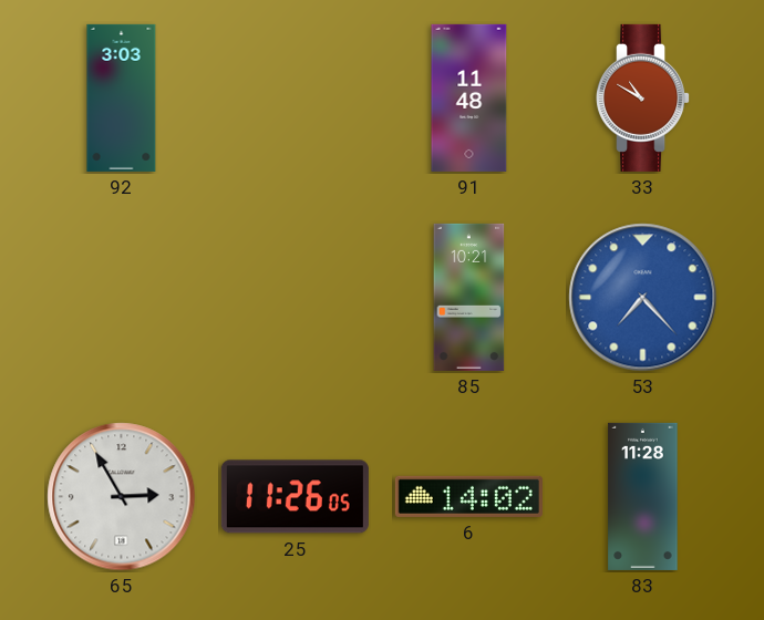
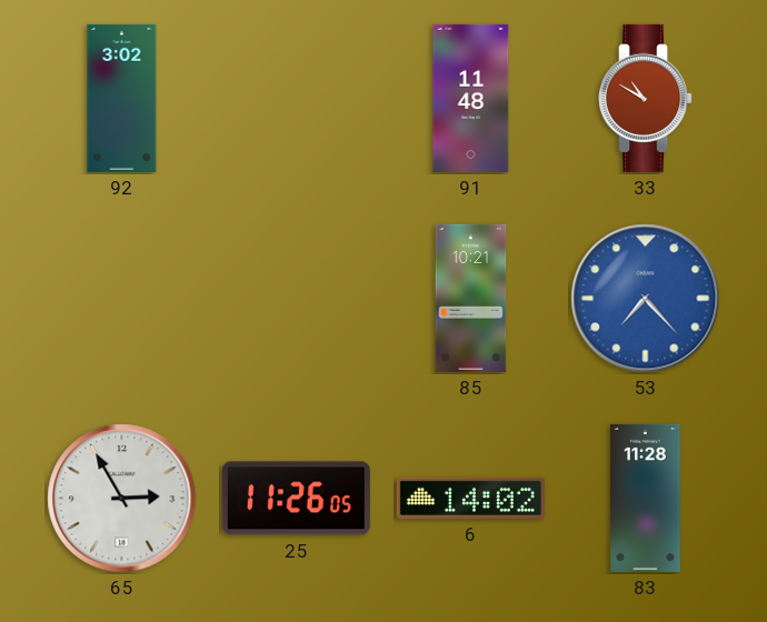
92: 3:03 -> 3:02 (122, 98)
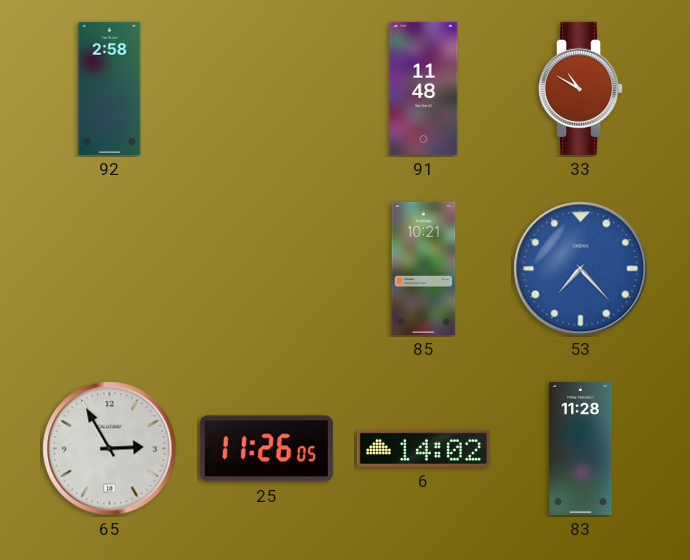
92: 3:02 -> 2:58 (110, 88)
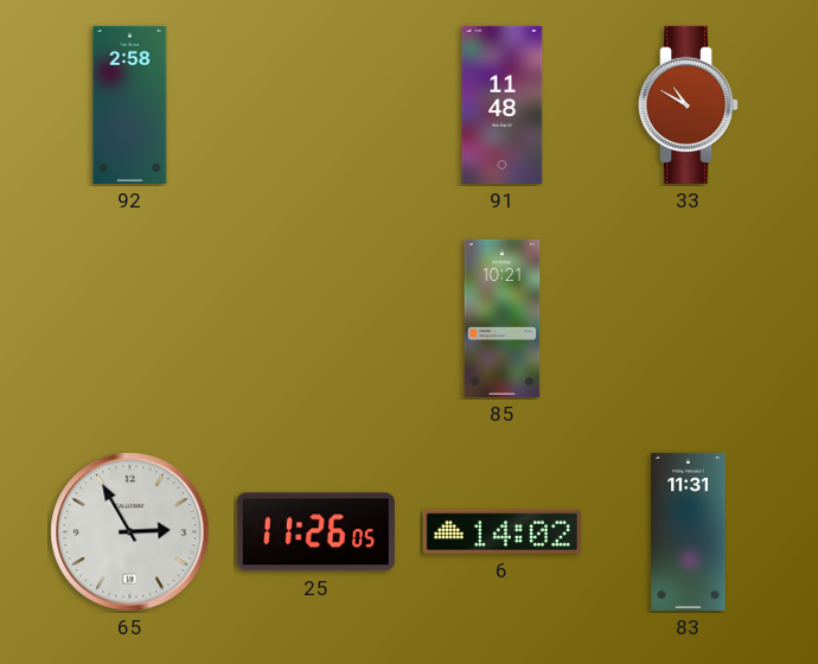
53: 7:23 -> none (581, 269)
83: 11:28 -> 11:31 (689, 531)
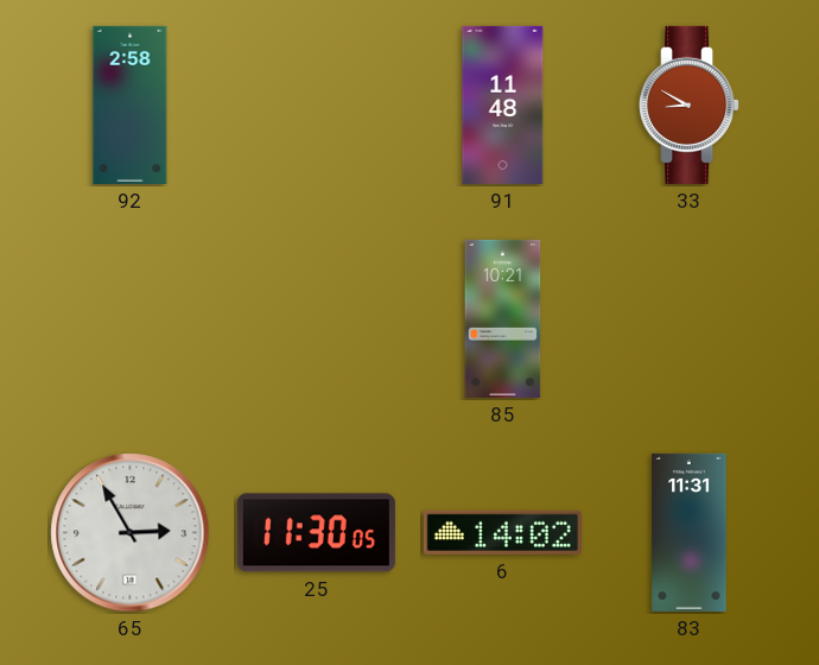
33: 10:50 -> 8:50 (690, 104)
25: 11:26 -> 11:30 (316, 533)
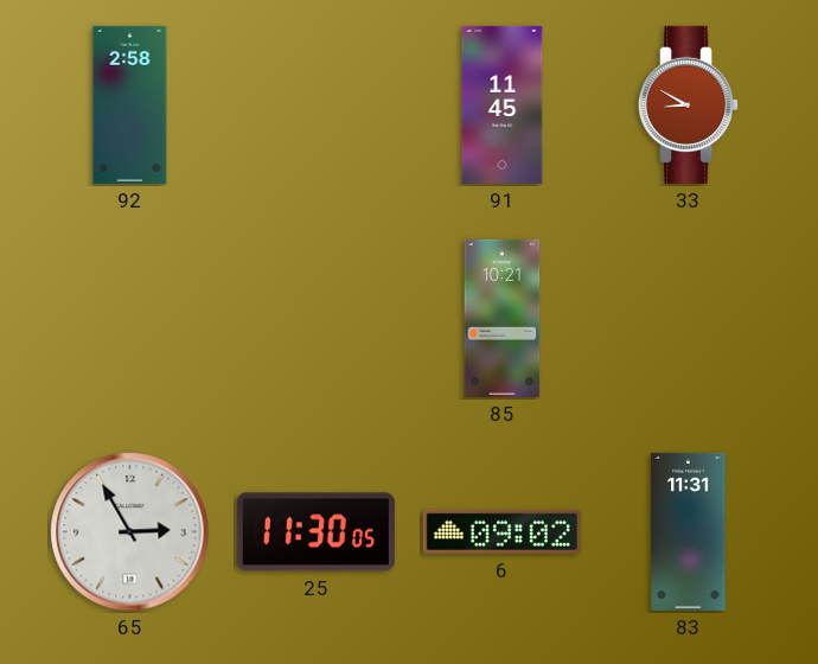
91: 11:48 -> 11:45 (503, 104)
6: 14:02 -> 09:02 (501, 531)
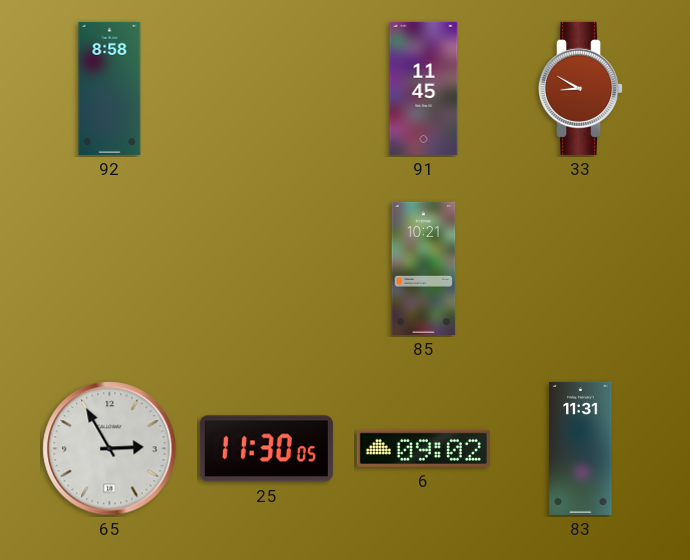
92: 2:58 -> 8:58 (110, 88)
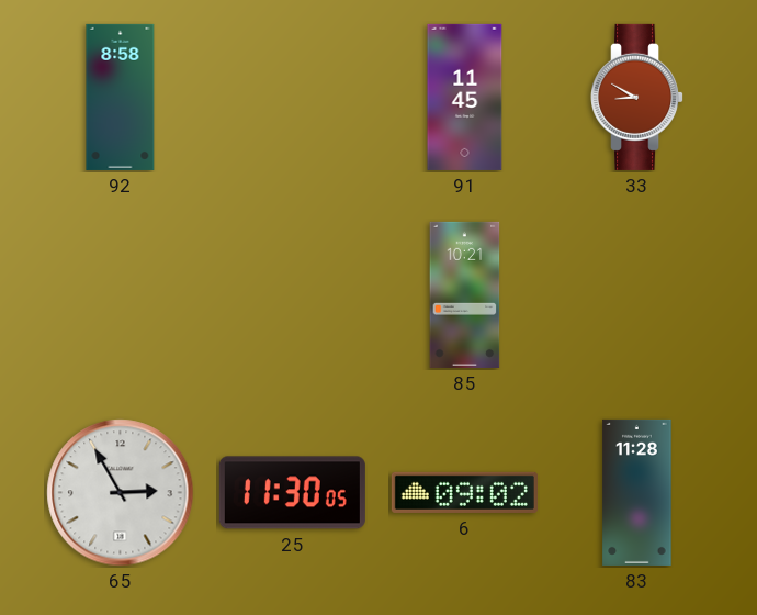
83: 11:31 -> 11:28 (637, 492)
